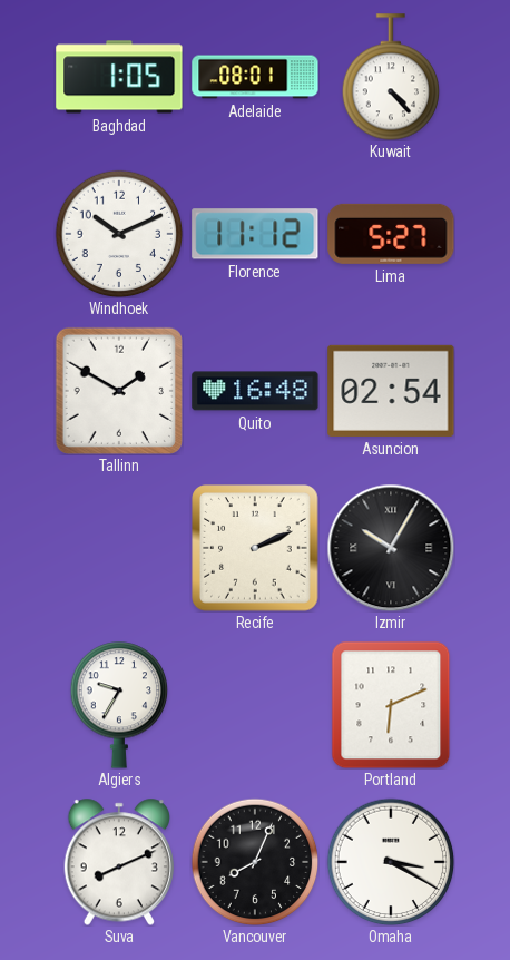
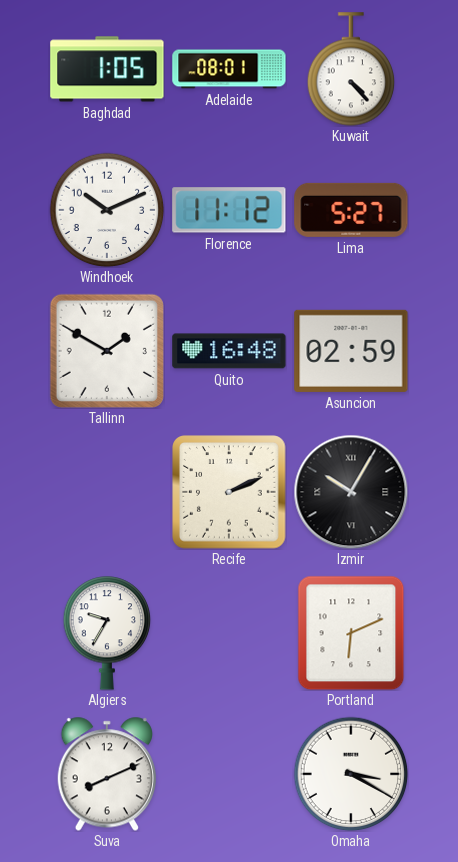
Asuncion: 02:54 -> 02:59 (351, 351)
Vancouver: 8:04 -> none (255, 862)
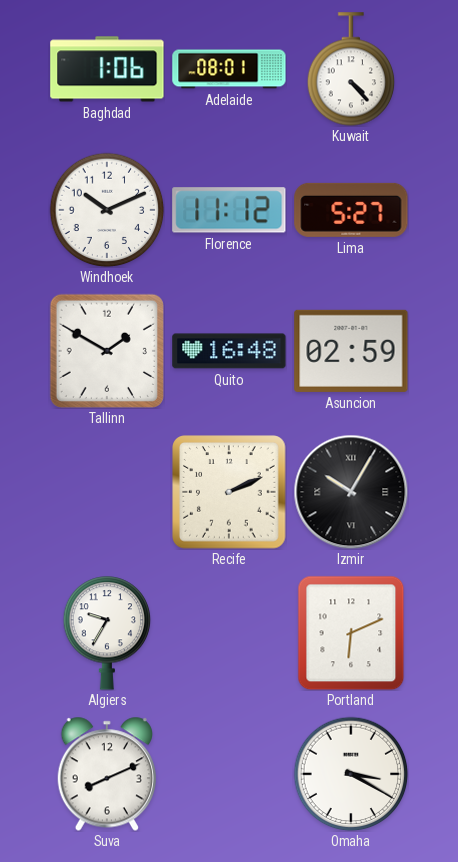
Baghdad: 1:05 -> 1:06 (107, 69)
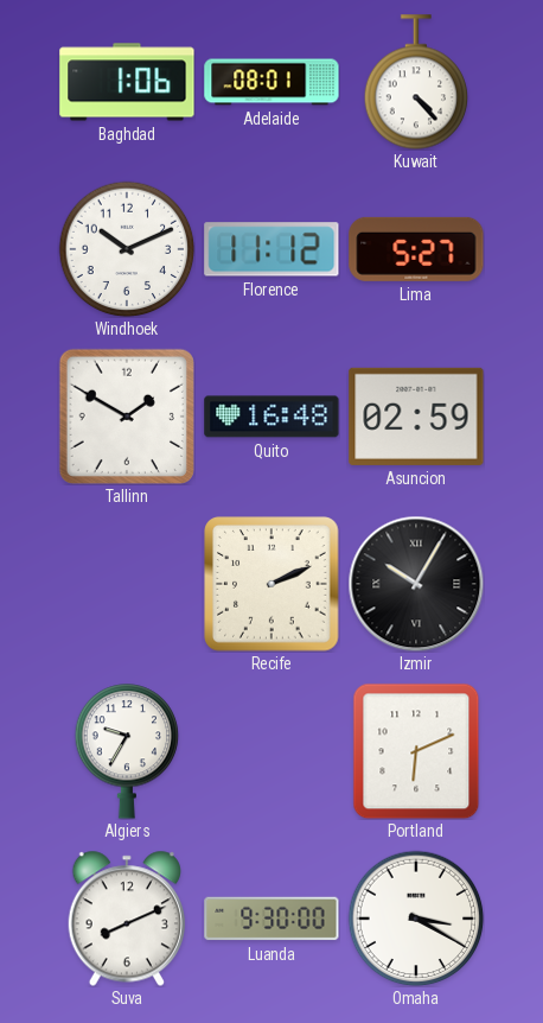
Luanda: none -> 9:30 (271, 919)
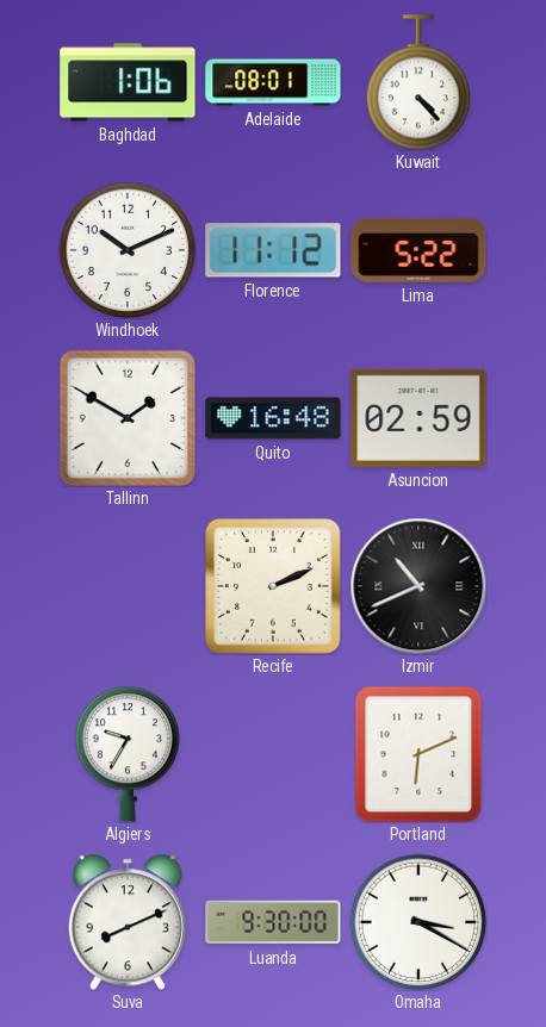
Lima: 5:27 -> 5:22 (418, 250)
Izmir: 10:05 -> 10:41 (418, 586)
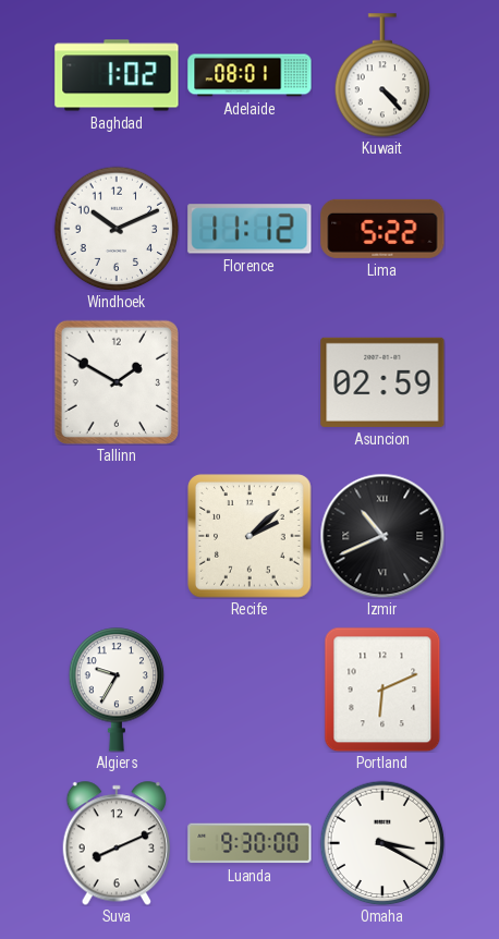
Baghdad: 1:06 -> 1:02 (117, 75)
Quito: 16:48 -> none (273, 418)
Recife: 2:11 -> 2:08 (249, 536)
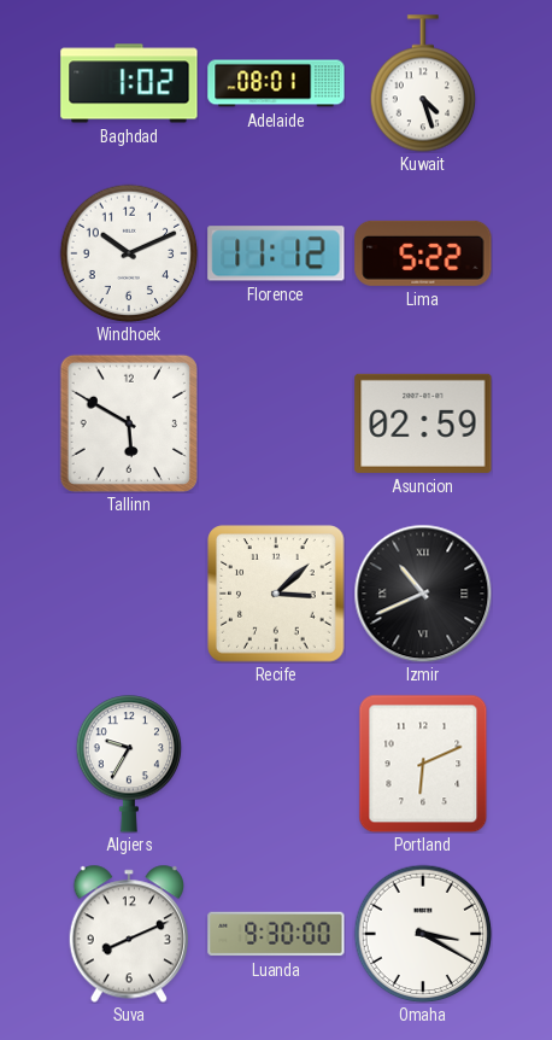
Kuwait: 4:23 -> 4:27 (423, 83)
Tallinn: 1:50 -> 5:50 (129, 423)
Recife: 2:08 -> 3:08 (276, 594)
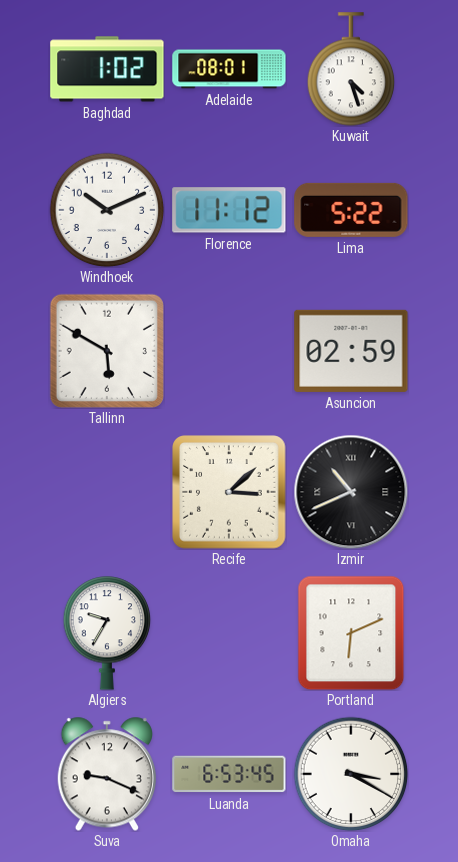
Suva: 8:11 -> 9:19 (106, 774)
Luanda: 9:30 -> 6:53 (229, 774)
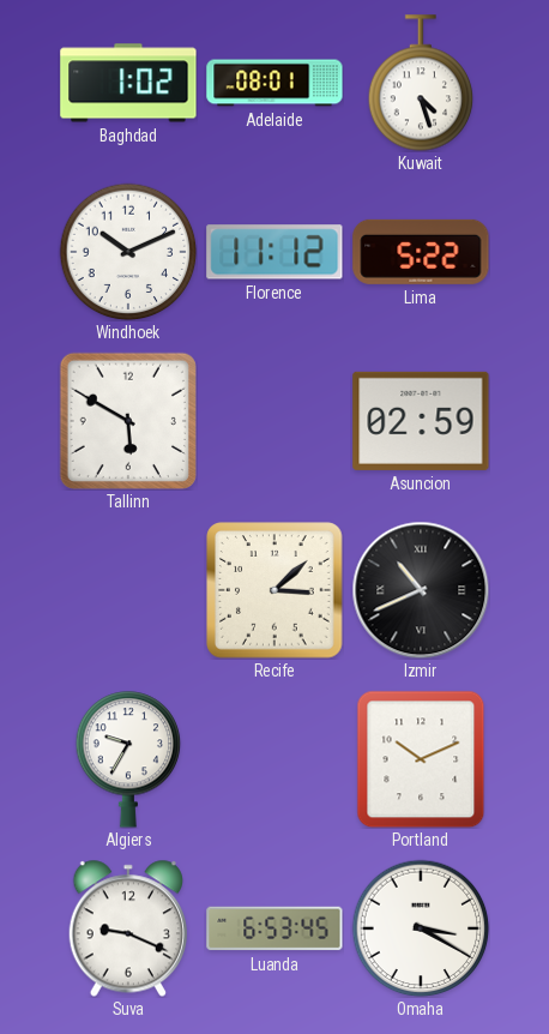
Portland: 6:11 -> 10:11 (421, 759)
